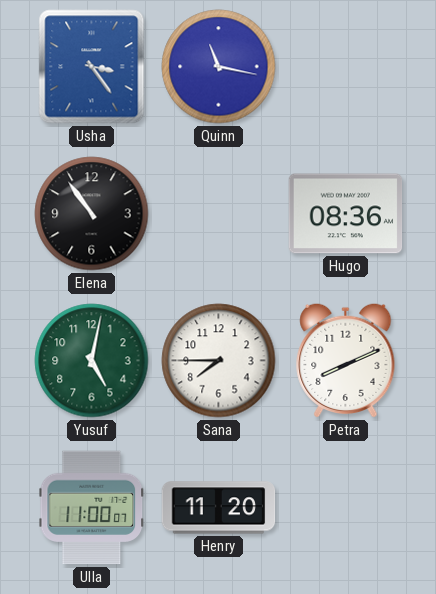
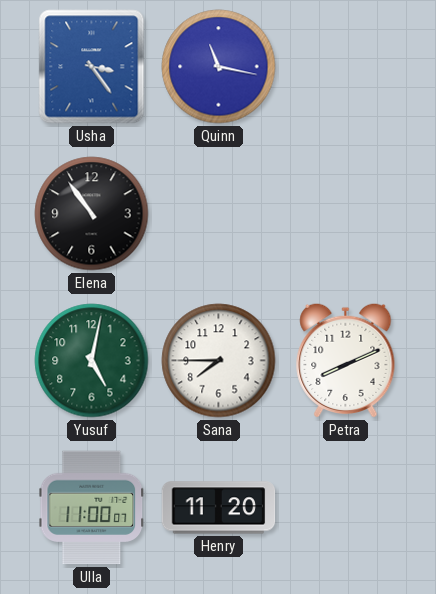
Hugo: 08:36 -> none (346, 214)
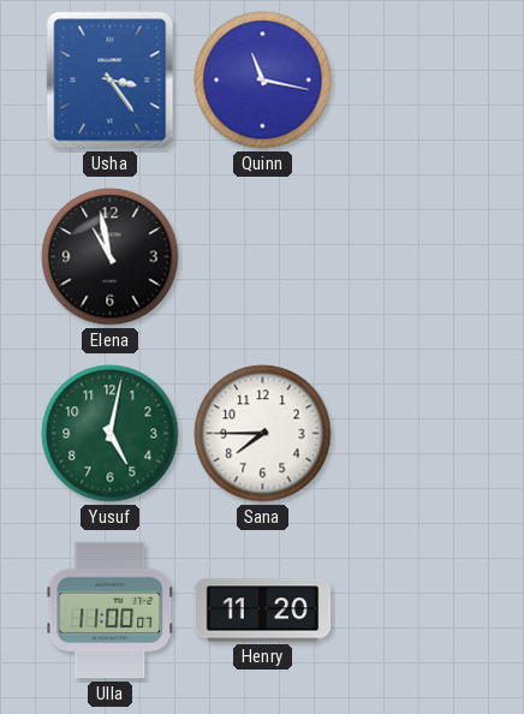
Elena: 10:54 -> 10:58 (111, 257)
Petra: 8:11 -> none (346, 360)
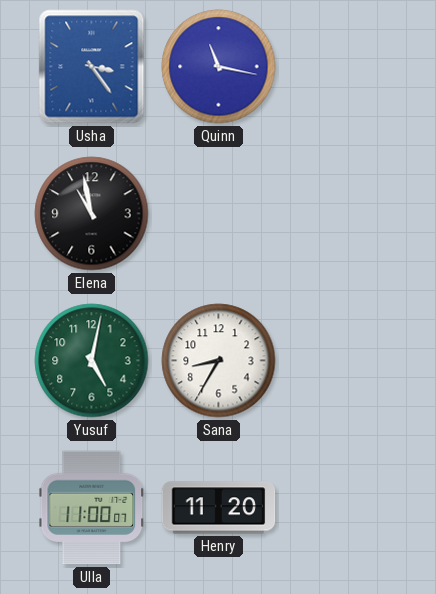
Sana: 7:45 -> 8:35 (219, 361)
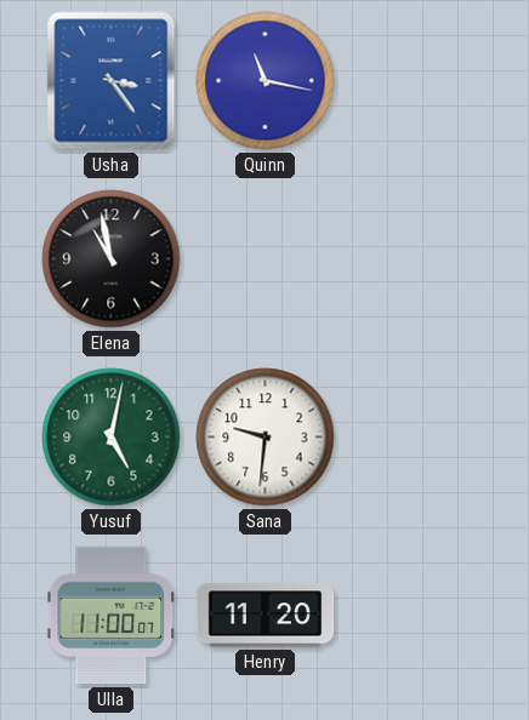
Sana: 8:35 -> 9:31 (266, 438)
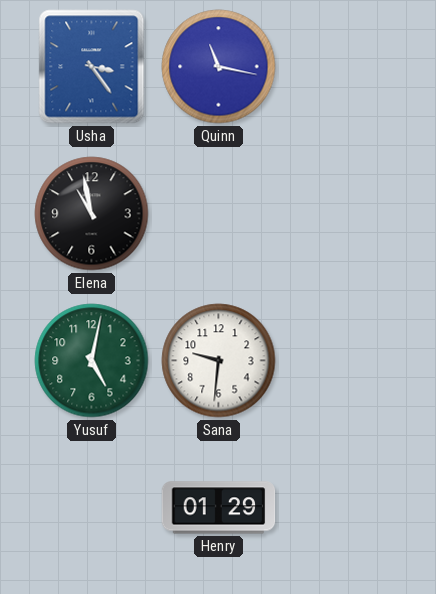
Ulla: 11:00 -> none (110, 616)
Henry: 11:20 -> 01:29 (219, 508)
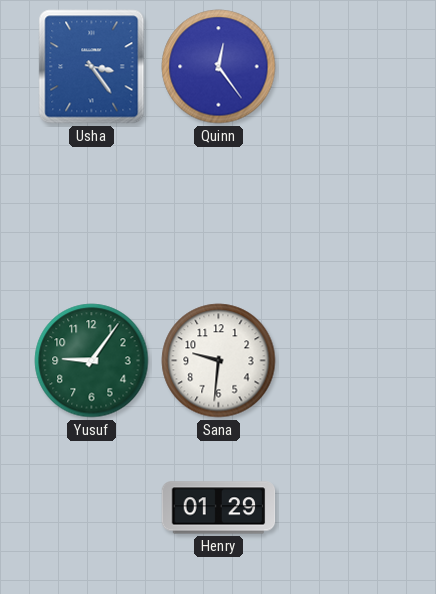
Quinn: 11:17 -> 12:24 (219, 67)
Elena: 10:58 -> none (92, 214)
Yusuf: 5:02 -> 9:06 (92, 361)
